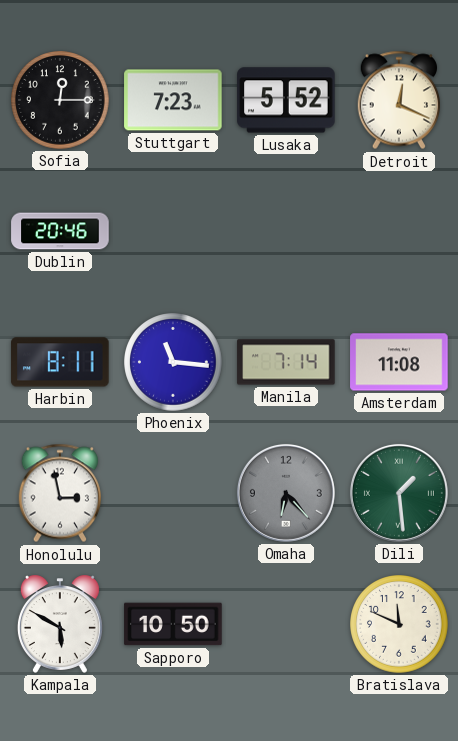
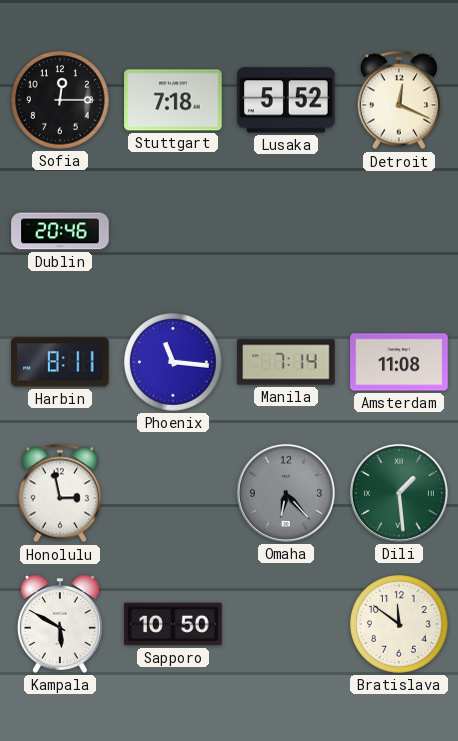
Stuttgart: 7:23 -> 7:18 (173, 100)
Bratislava: 11:49 -> 11:51 (399, 624)
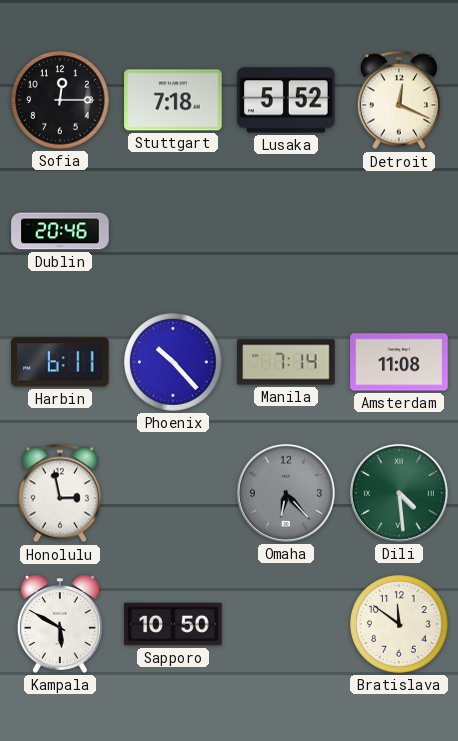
Harbin: 8:11 -> 6:11 (60, 362)
Phoenix: 11:16 -> 10:23 (173, 362)
Dili: 1:29 -> 4:29 (399, 493)
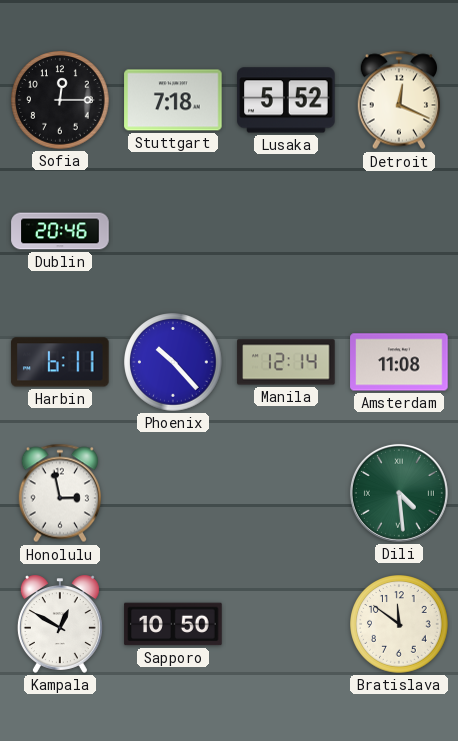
Manila: 7:14 -> 12:14 (286, 362)
Omaha: 6:23 -> none (286, 493)
Kampala: 5:50 -> 12:50 (60, 624)
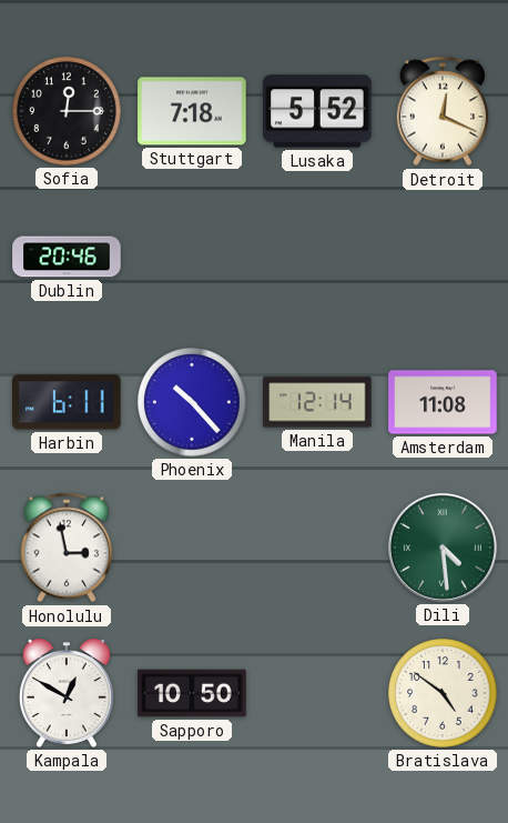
Bratislava: 11:51 -> 4:51 (443, 693)
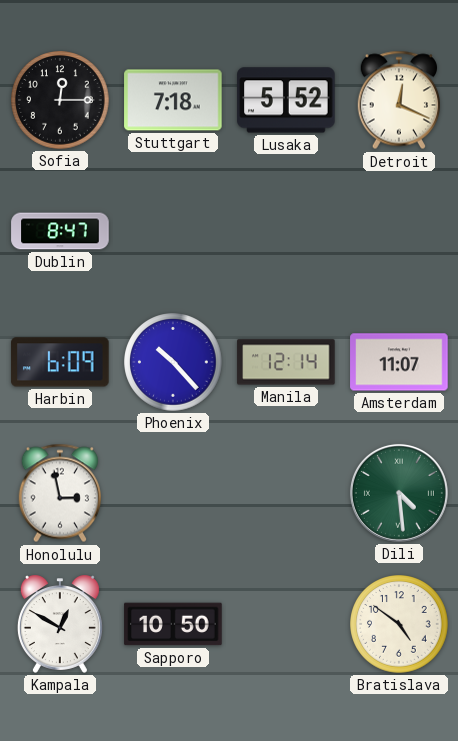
Dublin: 20:46 -> 8:47 (60, 231)
Harbin: 6:11 -> 6:09 (60, 362)
Amsterdam: 11:08 -> 11:07 (399, 362)
